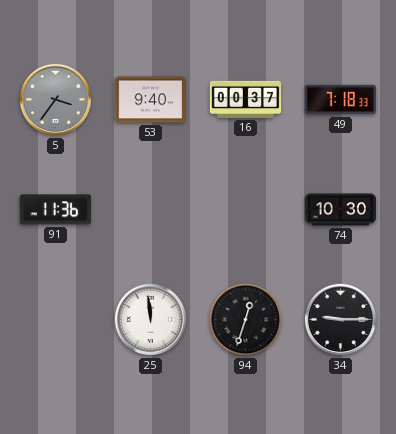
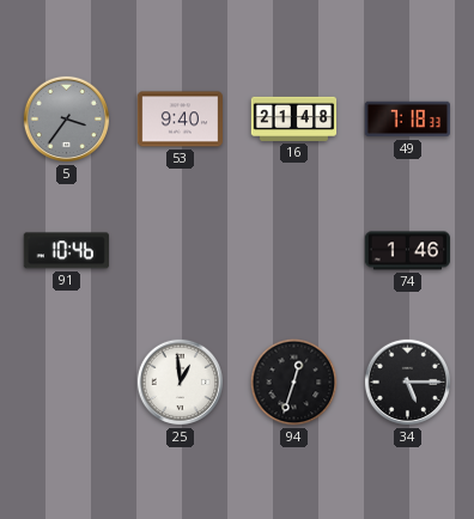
16: 00:37 -> 21:48 (294, 118)
91: 11:36 -> 10:46 (66, 251)
74: 10:30 -> 1:46 (407, 251)
25: 11:59 -> 12:59 (181, 383)
34: 9:15 -> 5:15 (408, 383)
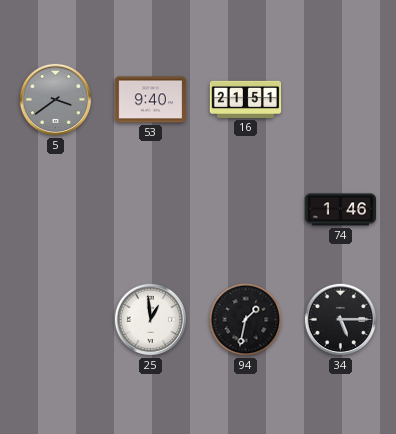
5: 3:36 -> 3:39 (56, 100)
16: 21:48 -> 21:51 (246, 99)
49: 7:18 -> none (407, 120)
91: 10:46 -> none (66, 251)
94: 12:33 -> 1:32 (246, 320)
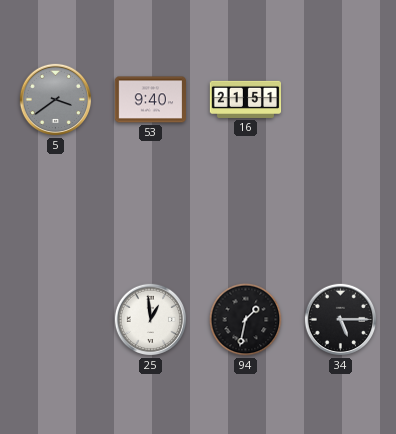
74: 1:46 -> none (340, 210)
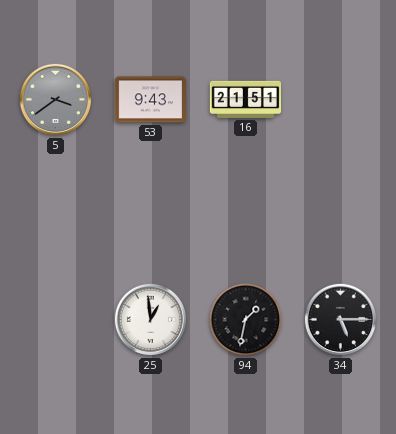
53: 9:40 -> 9:43 (150, 100)
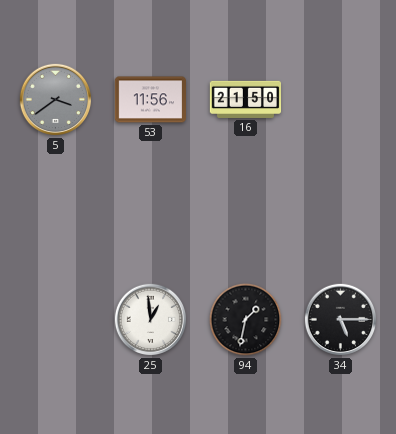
53: 9:43 -> 11:56 (150, 100)
16: 21:51 -> 21:50 (246, 99)
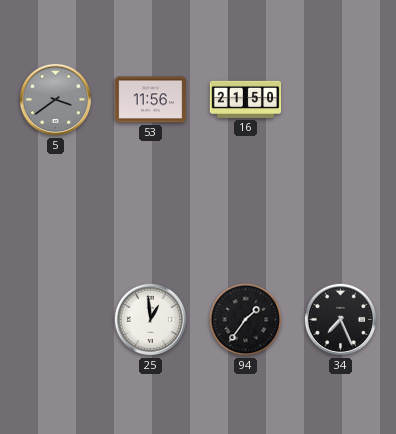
94: 1:32 -> 1:36 (246, 320)
34: 5:15 -> 7:26 (341, 320)
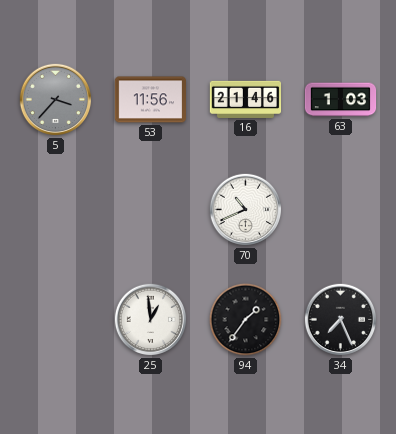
5: 3:39 -> 3:37 (56, 100)
16: 21:50 -> 21:46 (246, 99)
63: none -> 1:03 (341, 100)
70: none -> 10:41 (246, 210)
